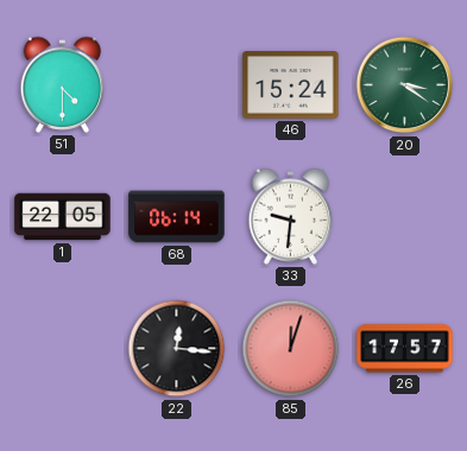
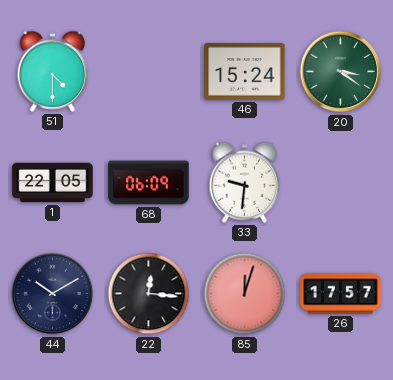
68: 06:14 -> 06:09 (149, 183)
44: none -> 10:10 (53, 294)
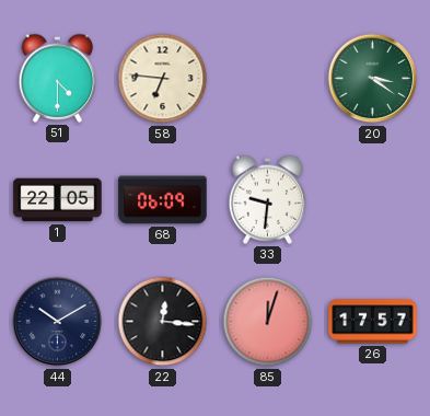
58: none -> 6:46 (163, 79)
46: 15:24 -> none (245, 72)
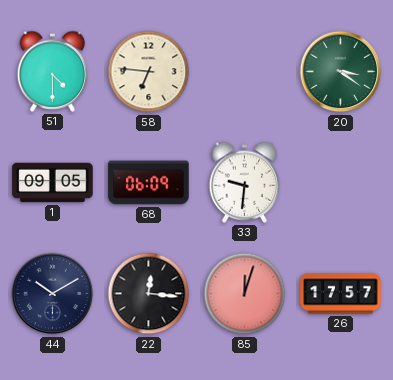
1: 22:05 -> 09:05 (53, 183)
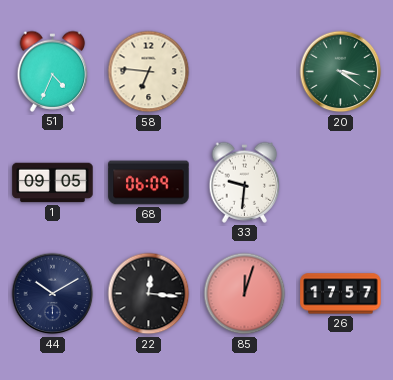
51: 4:30 -> 4:34 (53, 71)
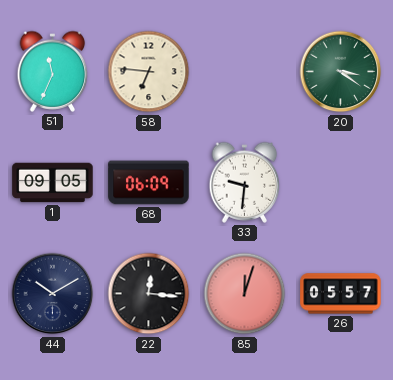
51: 4:34 -> 11:34 (53, 71)
26: 17:57 -> 05:57 (341, 294)
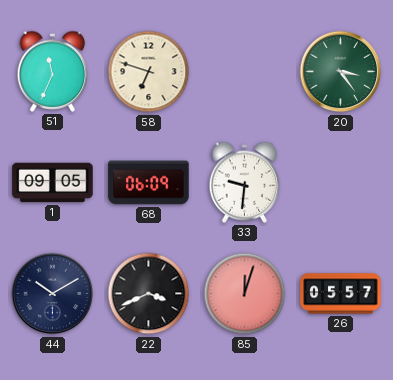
58: 6:46 -> 6:48 (149, 72)
20: 3:21 -> 3:24 (341, 72)
22: 12:16 -> 3:41 (149, 294)
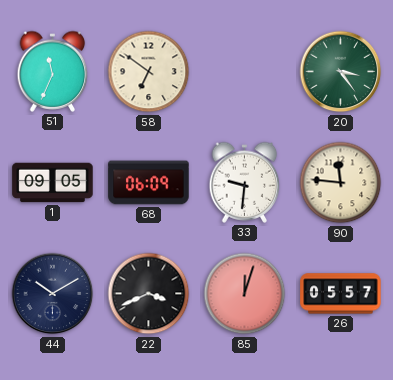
58: 6:48 -> 6:51 (149, 72)
90: none -> 11:46 (341, 183)
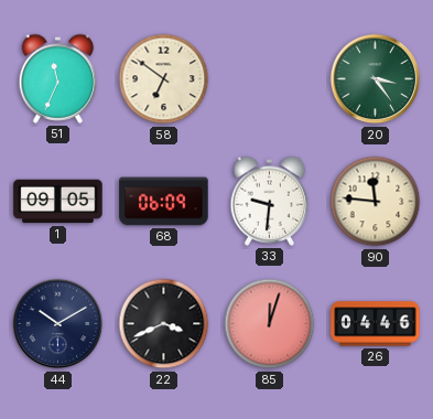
26: 05:57 -> 04:46 (376, 324)
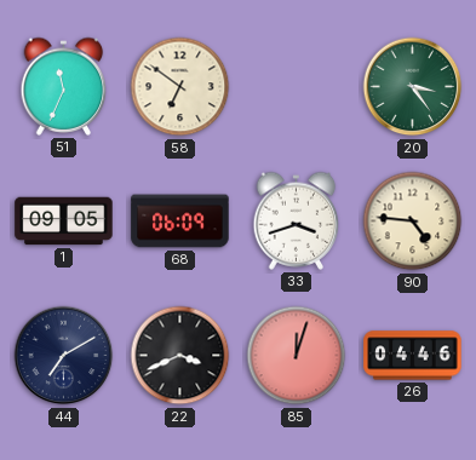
33: 9:31 -> 3:42 (297, 220)
90: 11:46 -> 4:46 (413, 222)
44: 10:10 -> 7:10 (64, 356)
